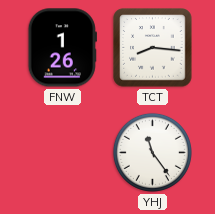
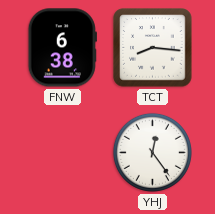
FNW: 1:26 -> 6:38 (62, 48)
YHJ: 11:24 -> 12:24 (152, 152)
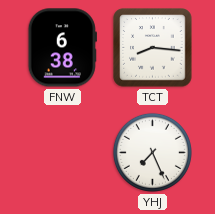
YHJ: 12:24 -> 7:26 (152, 152)
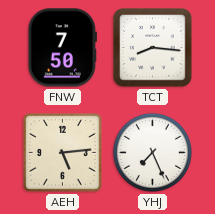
FNW: 6:38 -> 7:50 (62, 48)
AEH: none -> 5:14 (63, 153)
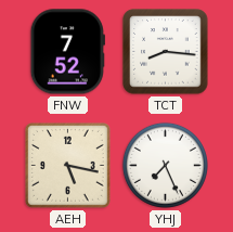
FNW: 7:50 -> 7:52 (67, 52)
AEH: 5:14 -> 5:17 (68, 166)
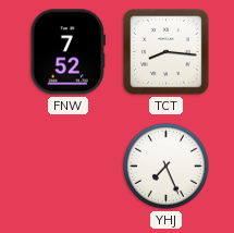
AEH: 5:17 -> none (68, 166)
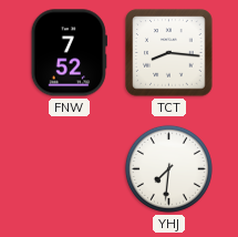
YHJ: 7:26 -> 7:31 (168, 168)
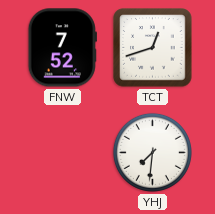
TCT: 8:16 -> 12:42 (153, 48)
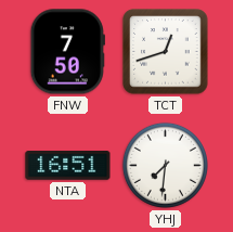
FNW: 7:52 -> 7:50 (67, 52)
NTA: none -> 16:51 (68, 166)
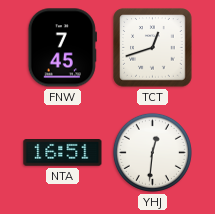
FNW: 7:50 -> 7:45 (62, 48)
YHJ: 7:31 -> 12:31 (152, 152)
